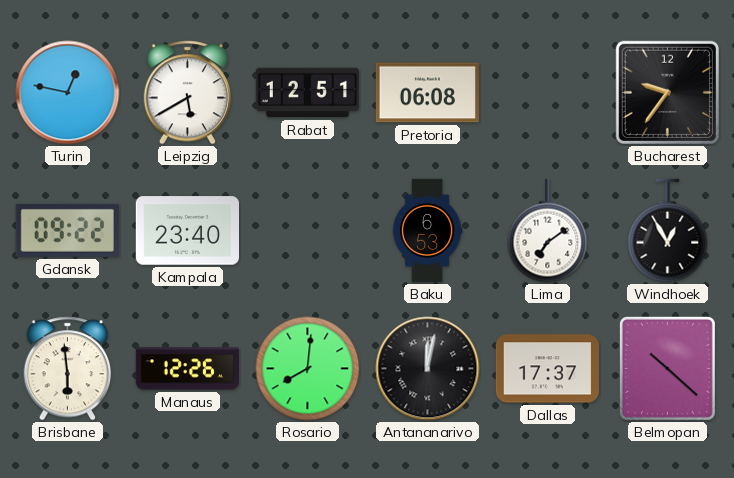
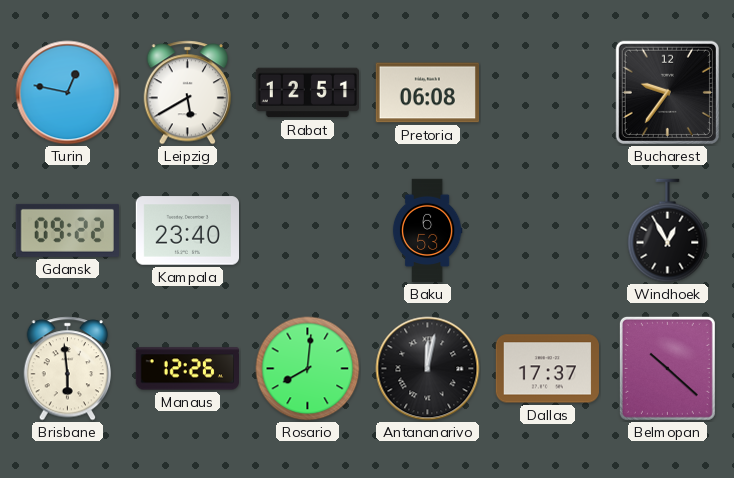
Lima: 7:09 -> none (548, 231)
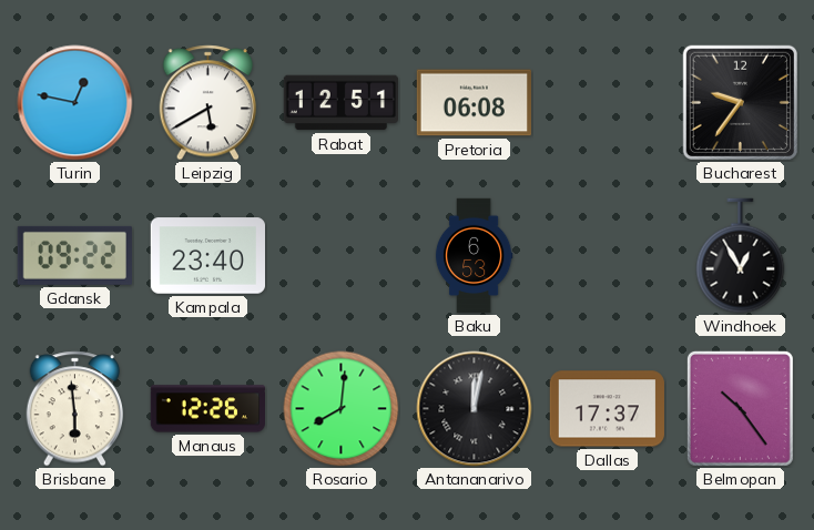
Belmopan: 10:22 -> 10:24 (740, 408)
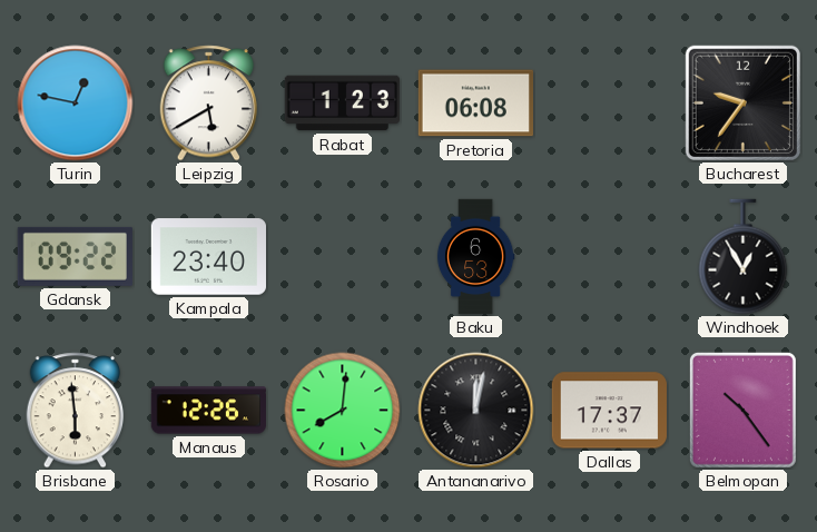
Rabat: 12:51 -> 1:23 (342, 104)
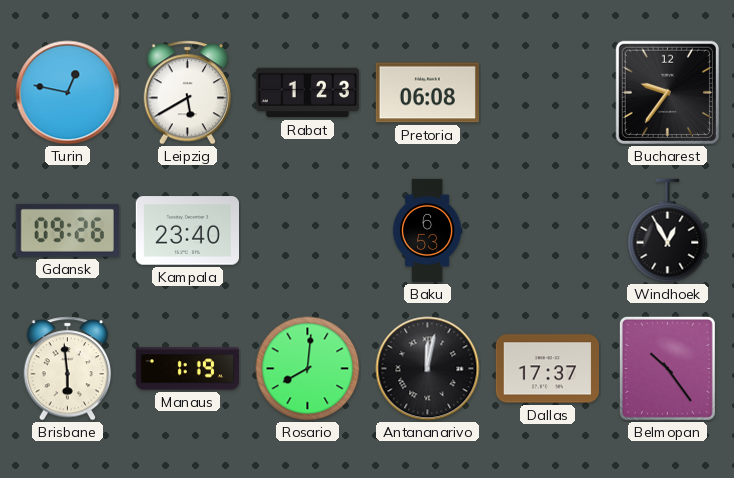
Gdansk: 09:22 -> 09:26 (67, 230)
Manaus: 12:26 -> 1:19 (187, 369)
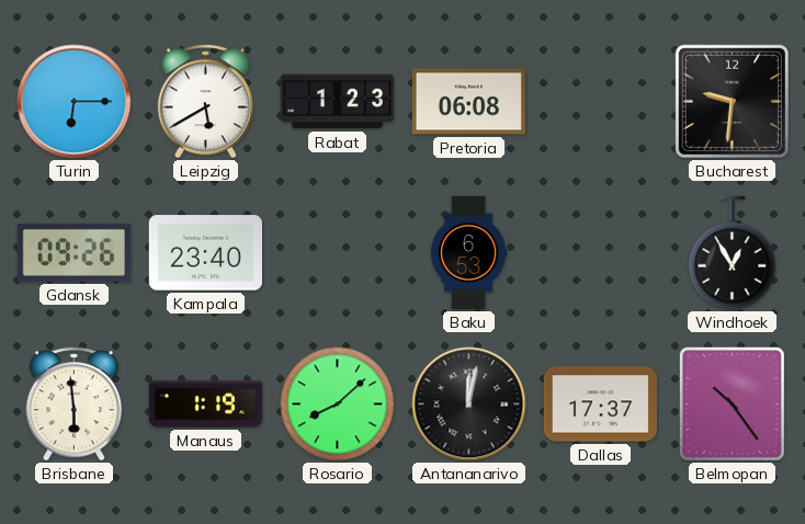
Turin: 12:47 -> 6:15 (75, 102)
Bucharest: 9:36 -> 9:31 (732, 101)
Rosario: 8:01 -> 8:08 (338, 405)
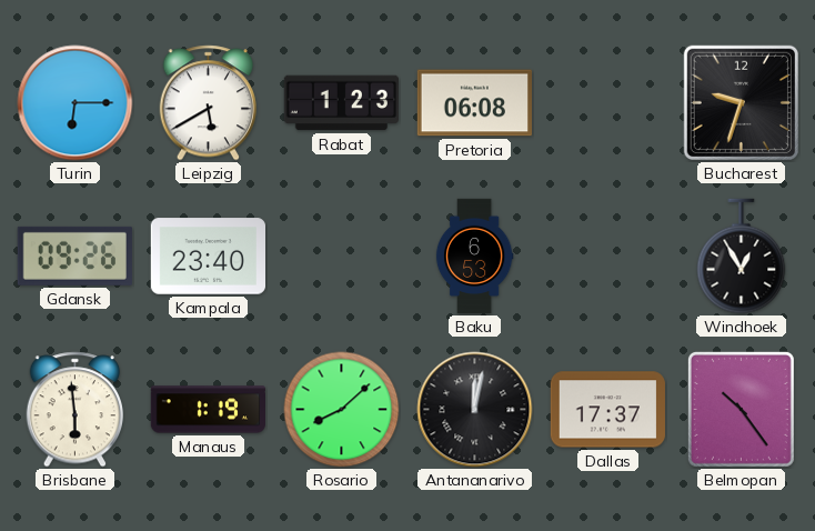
Bucharest: 9:31 -> 9:33 (741, 102)
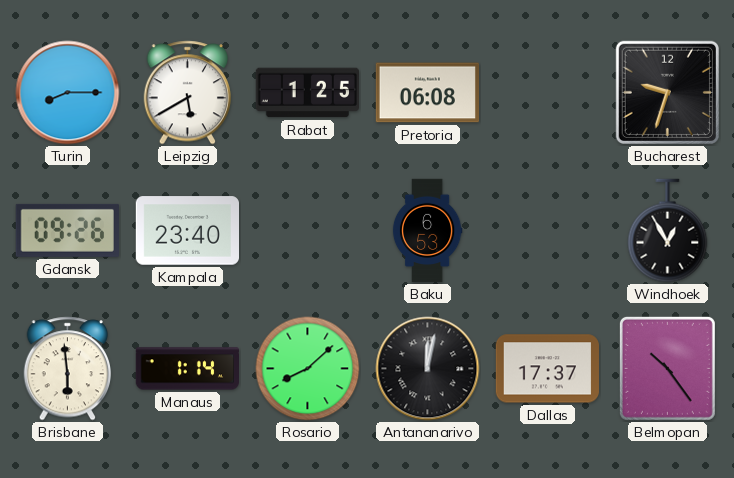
Turin: 6:15 -> 8:15 (68, 93)
Rabat: 1:23 -> 1:25 (307, 93)
Manaus: 1:19 -> 1:14 (187, 369)
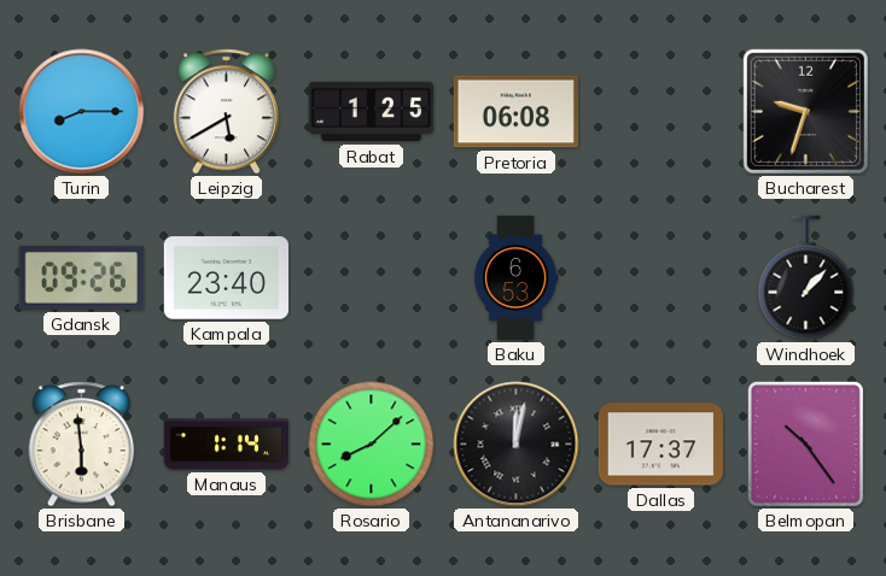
Windhoek: 12:55 -> 1:07 (806, 278)
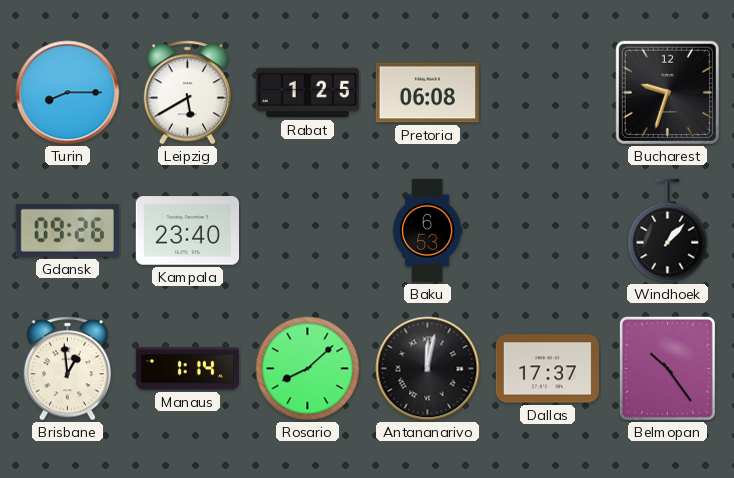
Brisbane: 5:59 -> 12:59 (68, 369)
